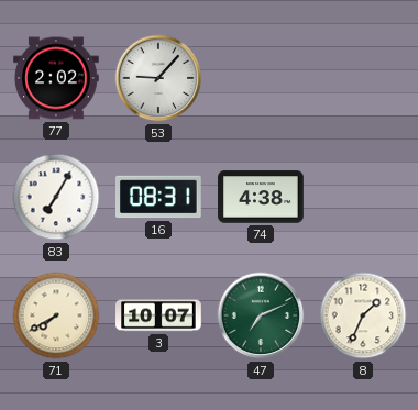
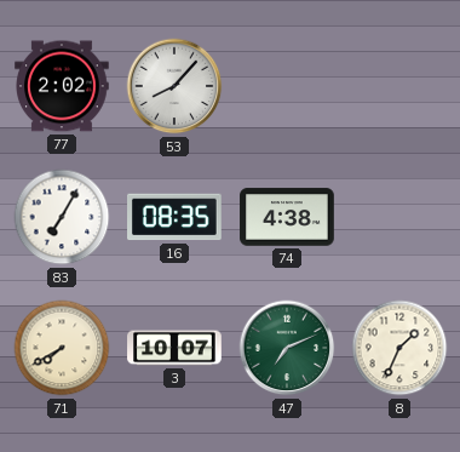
53: 9:07 -> 8:07 (174, 86)
16: 08:31 -> 08:35 (176, 217)
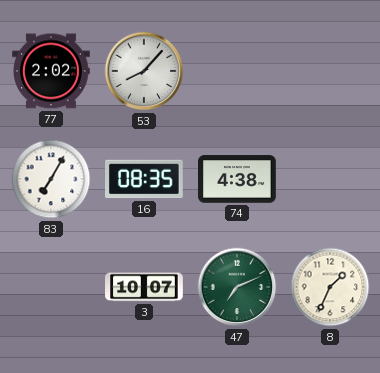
71: 7:40 -> none (62, 348)
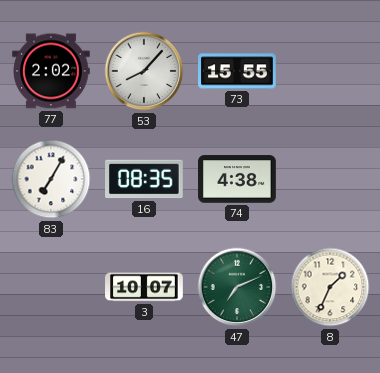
73: none -> 15:55 (237, 71)
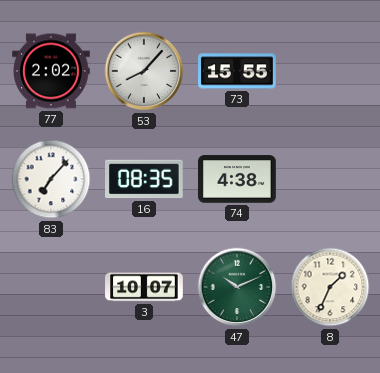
83: 7:05 -> 7:07 (51, 179)
47: 7:11 -> 10:11 (237, 287)
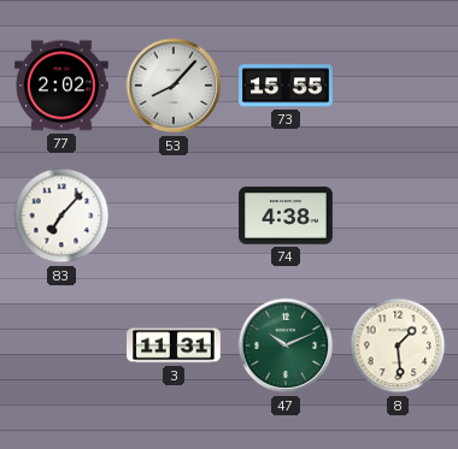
16: 08:35 -> none (145, 179)
3: 10:07 -> 11:31 (174, 345)
8: 1:34 -> 1:29 (398, 345)
